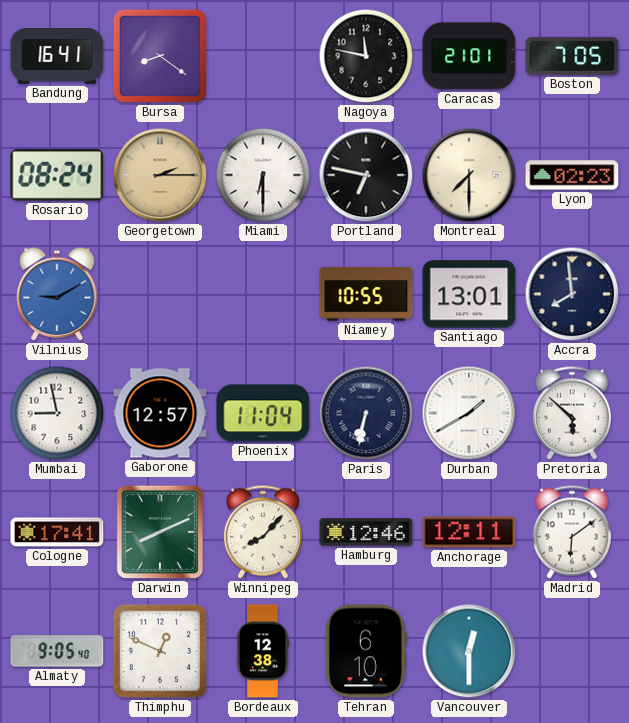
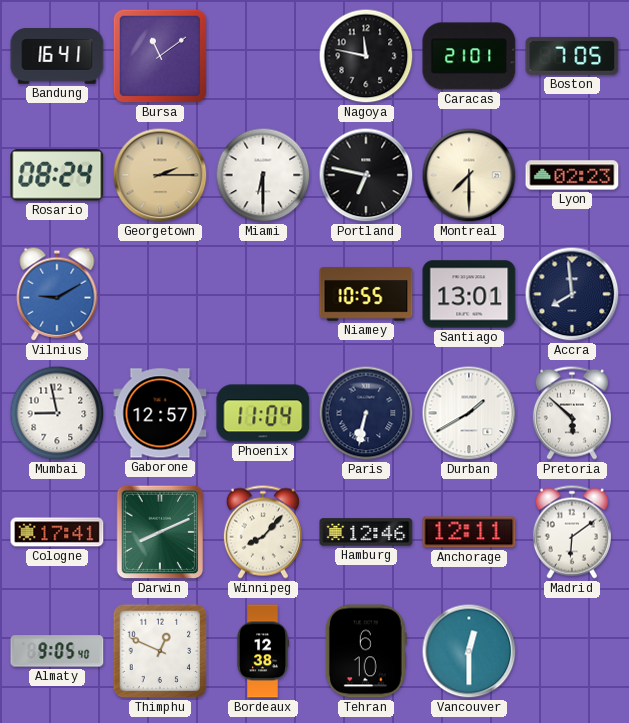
Bursa: 8:21 -> 11:09 (160, 56)
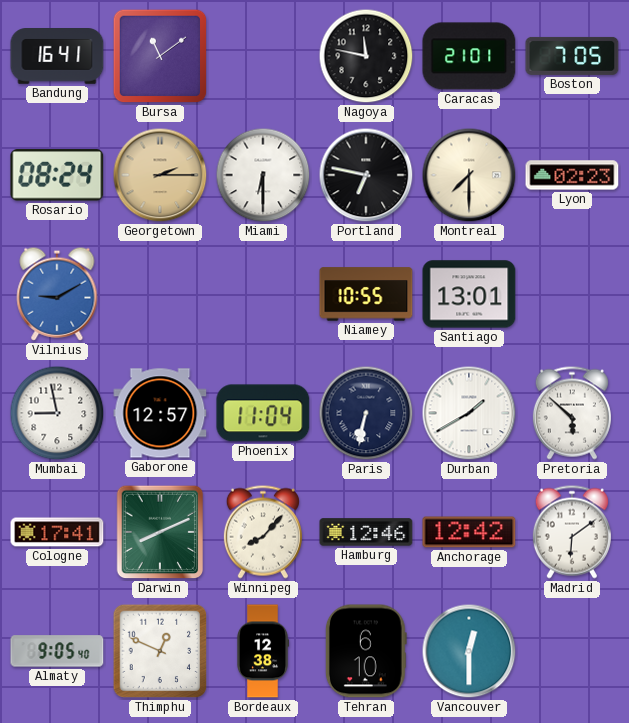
Accra: 7:59 -> none (572, 294)
Anchorage: 12:11 -> 12:42 (469, 532)
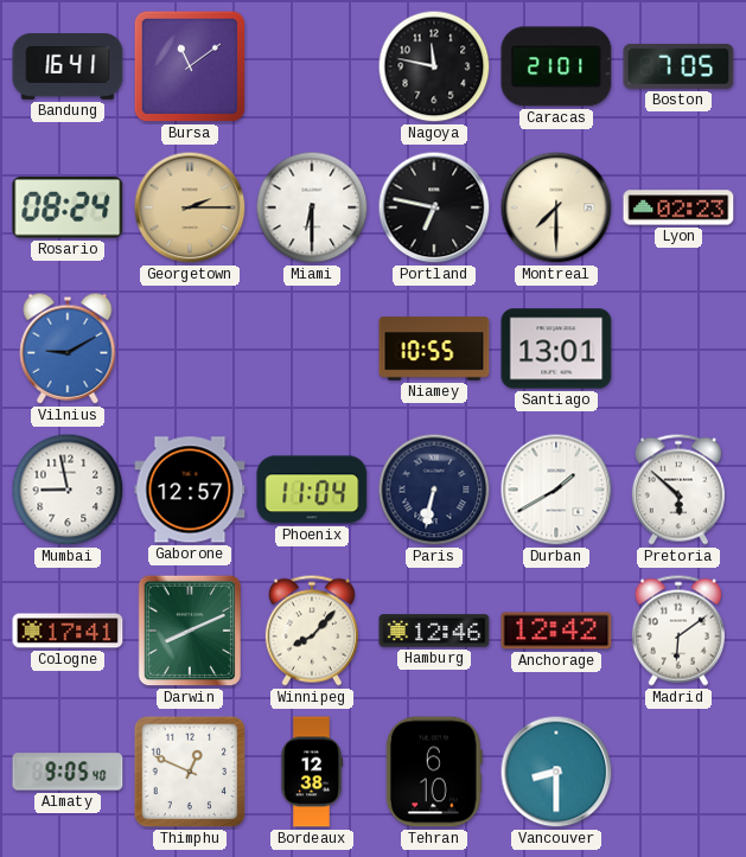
Vancouver: 12:30 -> 8:30 (556, 772)
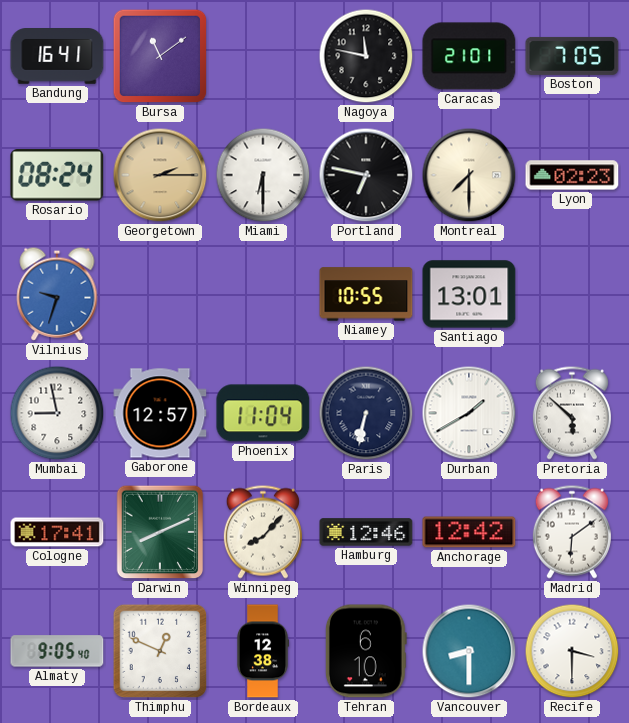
Vilnius: 9:10 -> 9:33 (57, 294)
Recife: none -> 3:30 (572, 651)
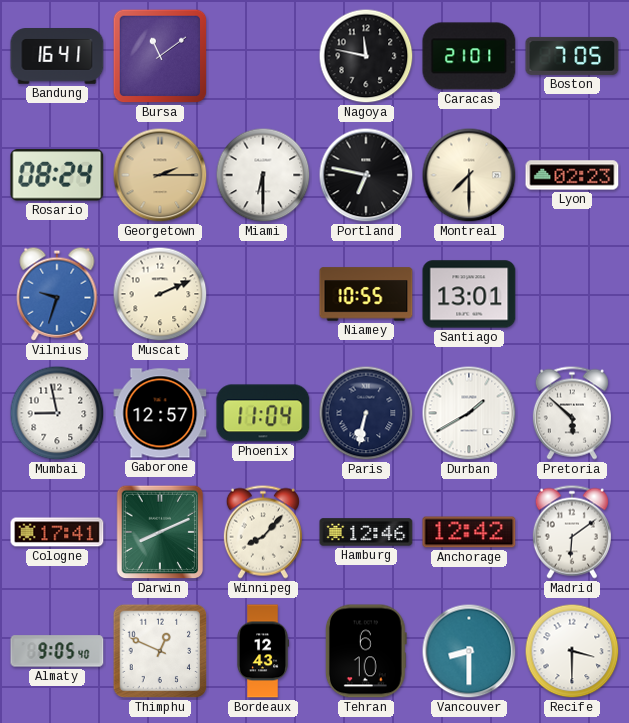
Muscat: none -> 2:11 (160, 294)
Bordeaux: 12:38 -> 12:43 (263, 651)
